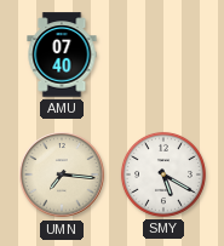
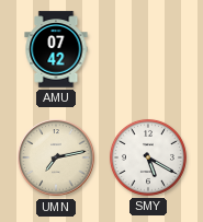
AMU: 07:40 -> 07:42 (56, 49)
UMN: 7:16 -> 7:13 (56, 157)
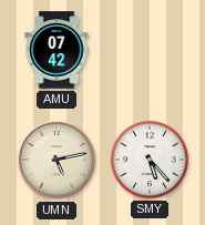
UMN: 7:13 -> 5:13 (57, 160)
SMY: 5:20 -> 5:23 (150, 160)
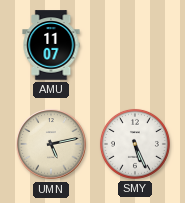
AMU: 07:42 -> 11:07 (51, 45)
SMY: 5:23 -> 5:26 (135, 144)
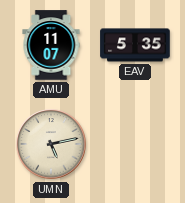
EAV: none -> 5:35 (135, 45)
SMY: 5:26 -> none (135, 144)
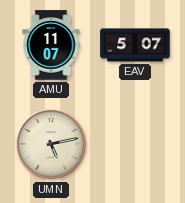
EAV: 5:35 -> 5:07 (135, 45)
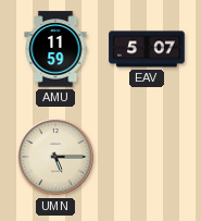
AMU: 11:07 -> 11:59 (55, 49)
UMN: 5:13 -> 5:15 (55, 157)
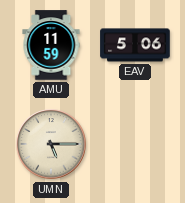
EAV: 5:07 -> 5:06 (135, 45)
